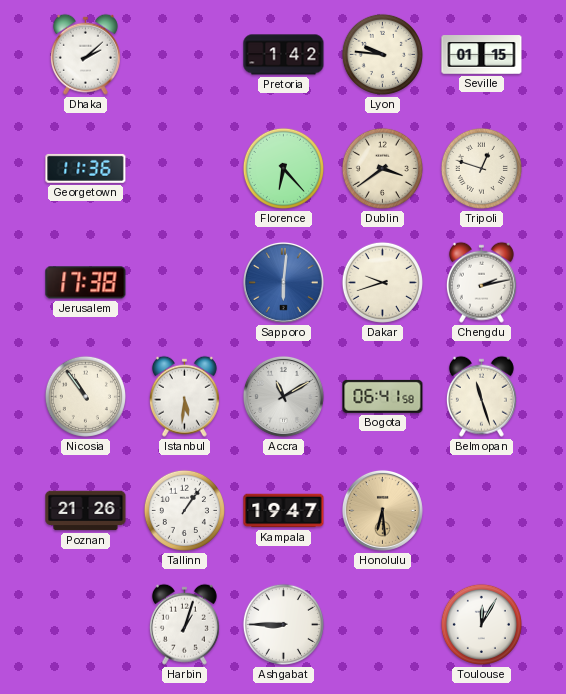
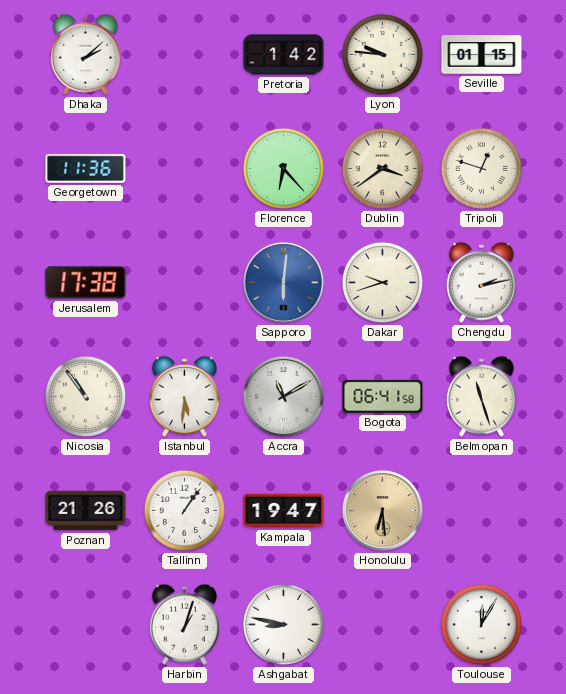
Ashgabat: 8:45 -> 8:47 (283, 624)
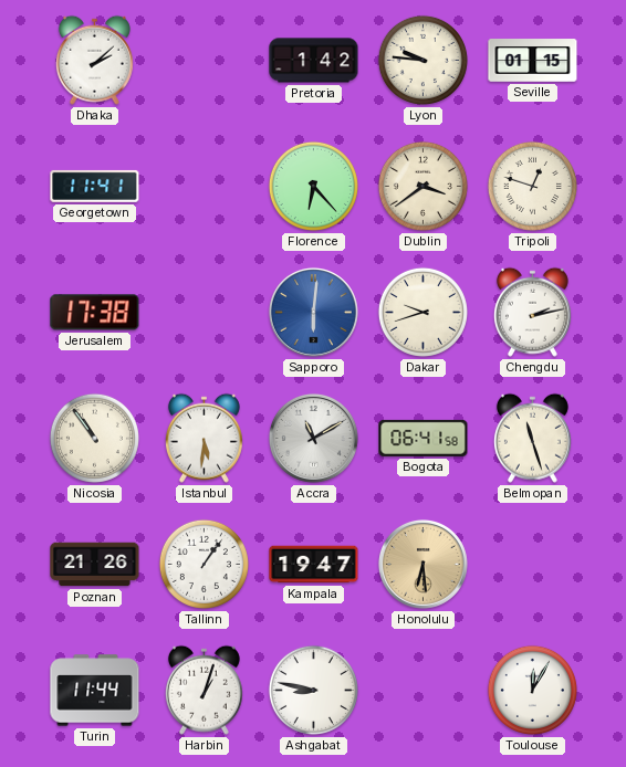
Georgetown: 11:36 -> 11:41 (95, 186)
Turin: none -> 11:44 (95, 691)
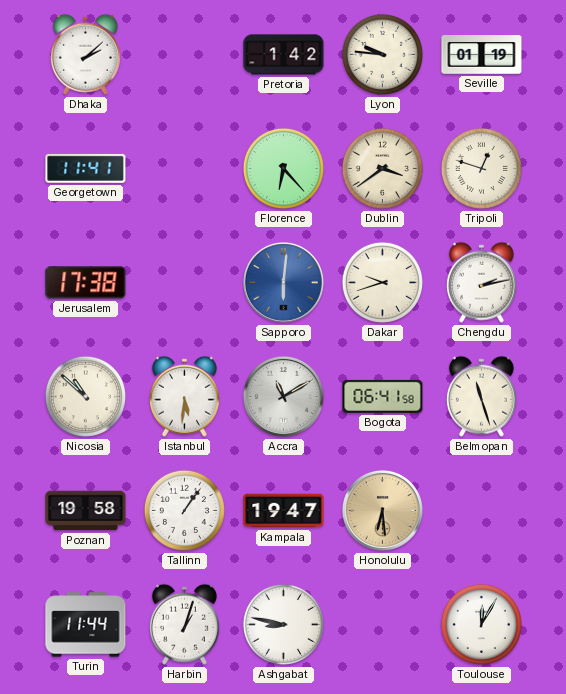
Seville: 01:15 -> 01:19 (482, 55)
Nicosia: 10:54 -> 10:52 (85, 396)
Poznan: 21:26 -> 19:58 (86, 511)
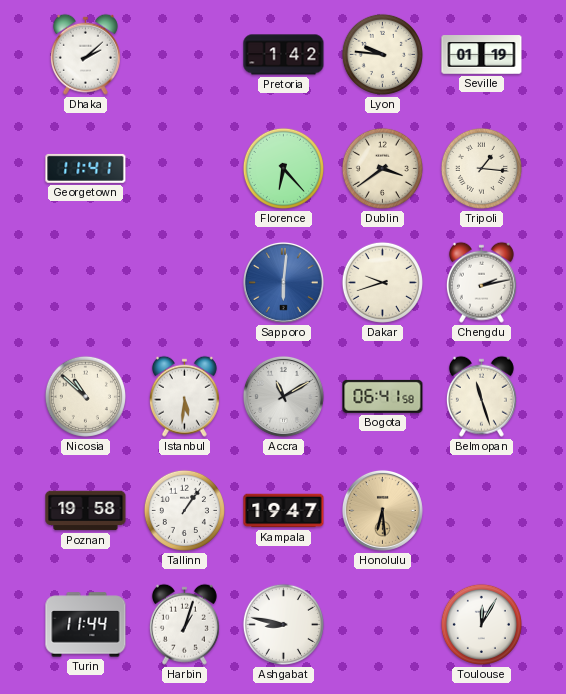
Tripoli: 12:48 -> 1:16 (481, 168)
Jerusalem: 17:38 -> none (86, 283)
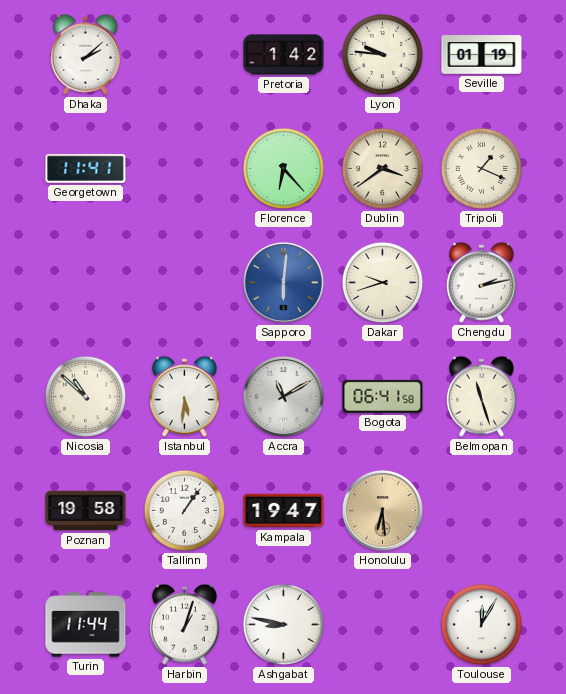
Tripoli: 1:16 -> 1:19 (481, 168)
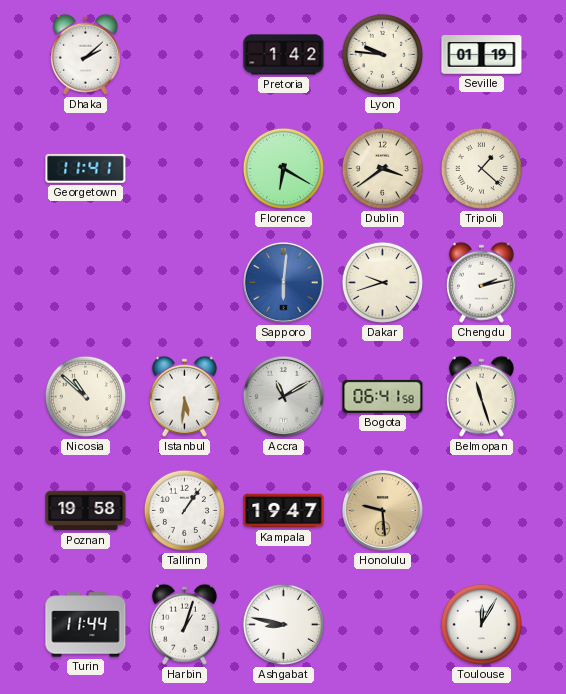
Florence: 6:23 -> 6:20 (283, 168)
Tripoli: 1:19 -> 1:22 (481, 168)
Honolulu: 6:29 -> 9:29 (382, 510)
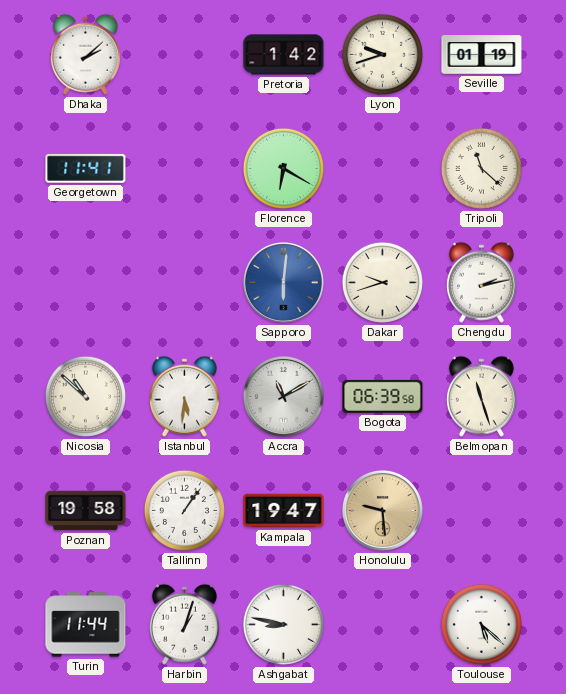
Lyon: 9:46 -> 9:42 (382, 54)
Dublin: 3:39 -> none (382, 168)
Tripoli: 1:22 -> 11:22 (481, 168)
Bogota: 06:41 -> 06:39 (383, 396)
Toulouse: 12:05 -> 5:22 (481, 624)
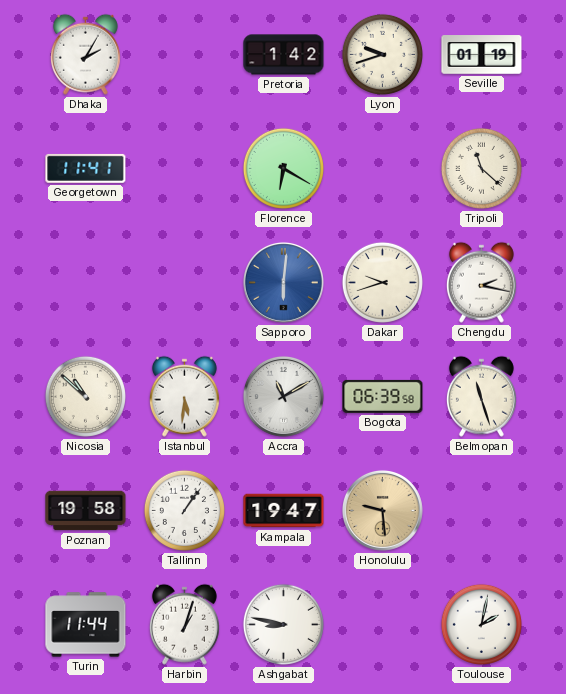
Dhaka: 2:08 -> 2:05 (85, 54)
Chengdu: 2:13 -> 2:17 (481, 282)
Toulouse: 5:22 -> 2:02 (481, 624)
